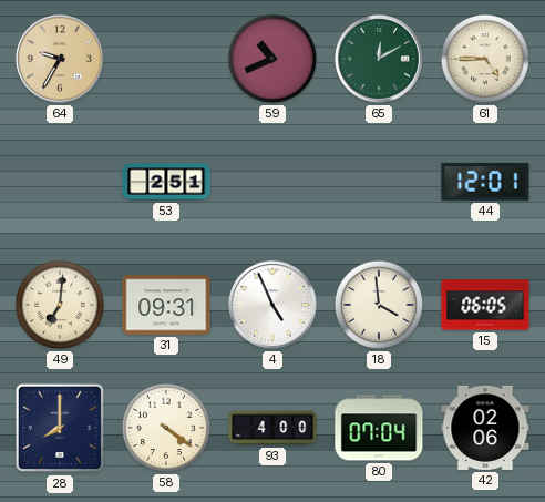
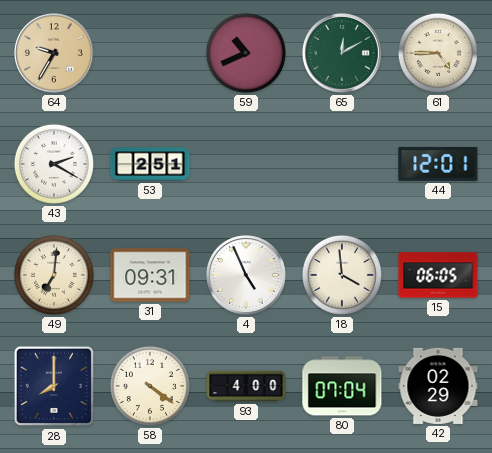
43: none -> 2:20 (54, 164)
42: 02:06 -> 02:29 (438, 386)
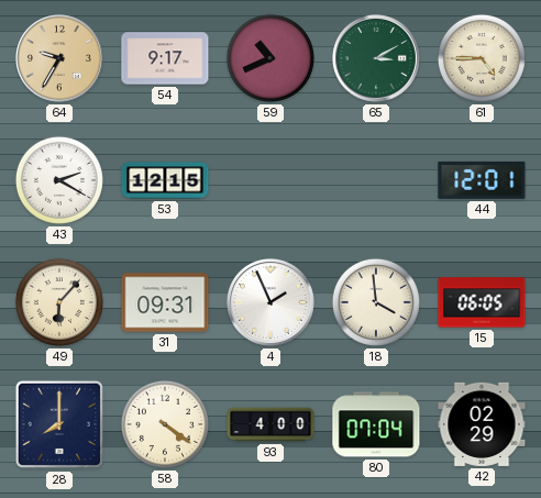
54: none -> 9:17 (165, 58)
65: 12:10 -> 3:10 (377, 59)
53: 2:51 -> 12:15 (165, 180)
49: 7:01 -> 6:07 (59, 302)
4: 4:56 -> 1:56 (272, 303)
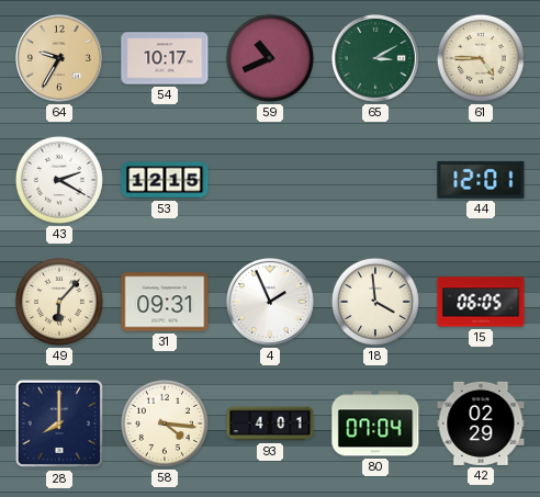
54: 9:17 -> 10:17 (165, 58)
58: 4:21 -> 4:16 (165, 423)
93: 4:00 -> 4:01 (270, 423)
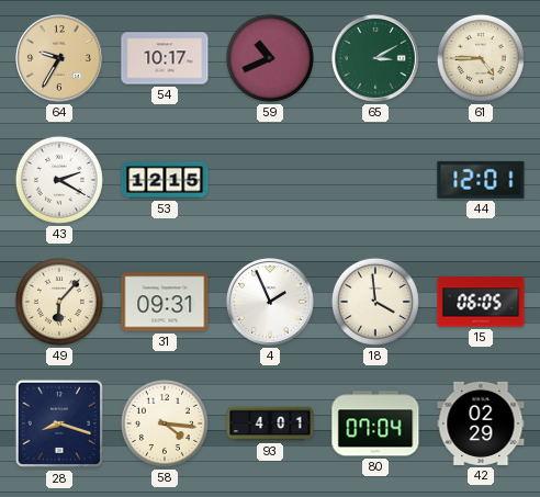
28: 8:00 -> 8:18 (59, 423)
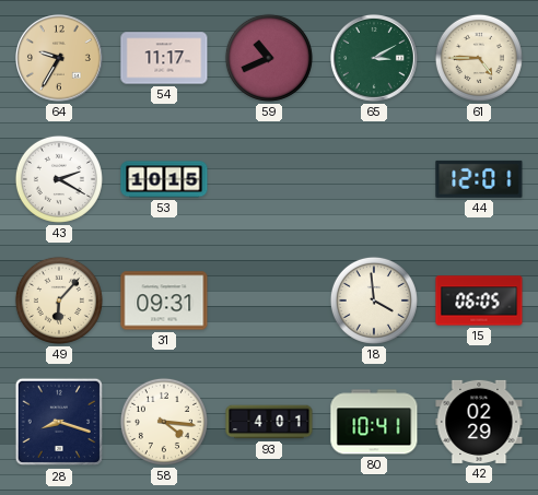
54: 10:17 -> 11:17 (164, 58)
53: 12:15 -> 10:15 (164, 179)
4: 1:56 -> none (271, 303)
80: 07:04 -> 10:41 (374, 422)
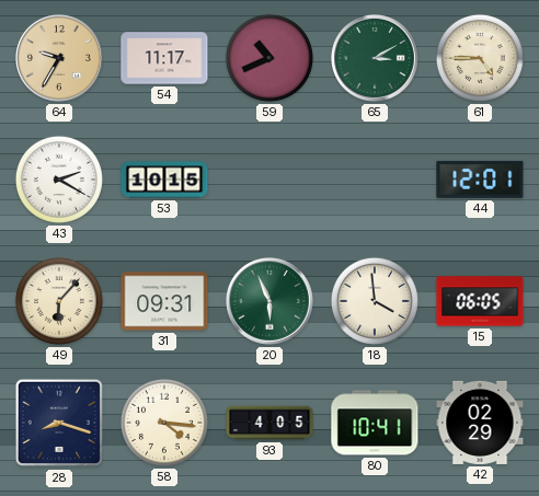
20: none -> 5:56 (271, 302)
93: 4:01 -> 4:05 (269, 423)
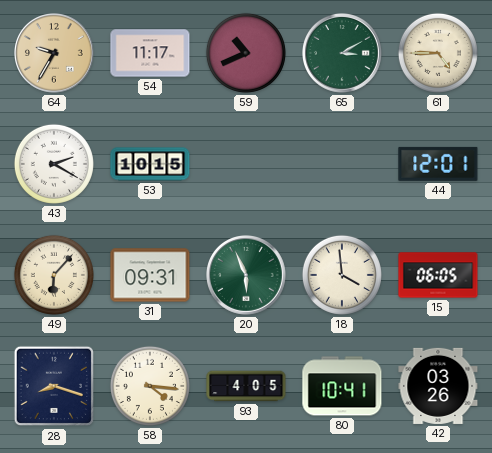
42: 02:29 -> 03:26 (438, 386)
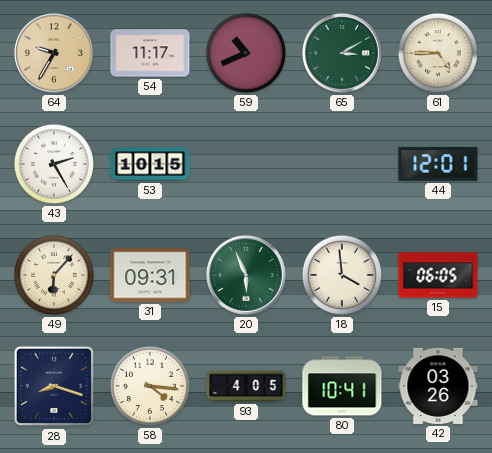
43: 2:20 -> 2:25 (54, 164)
